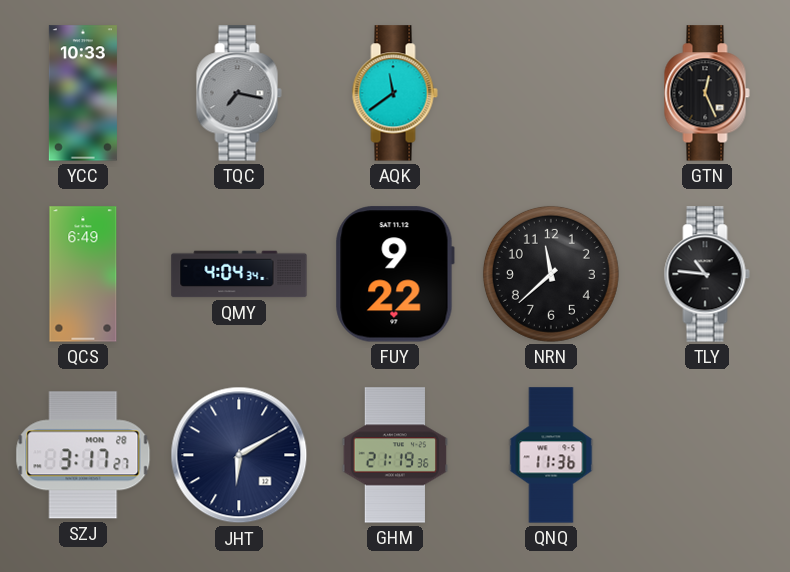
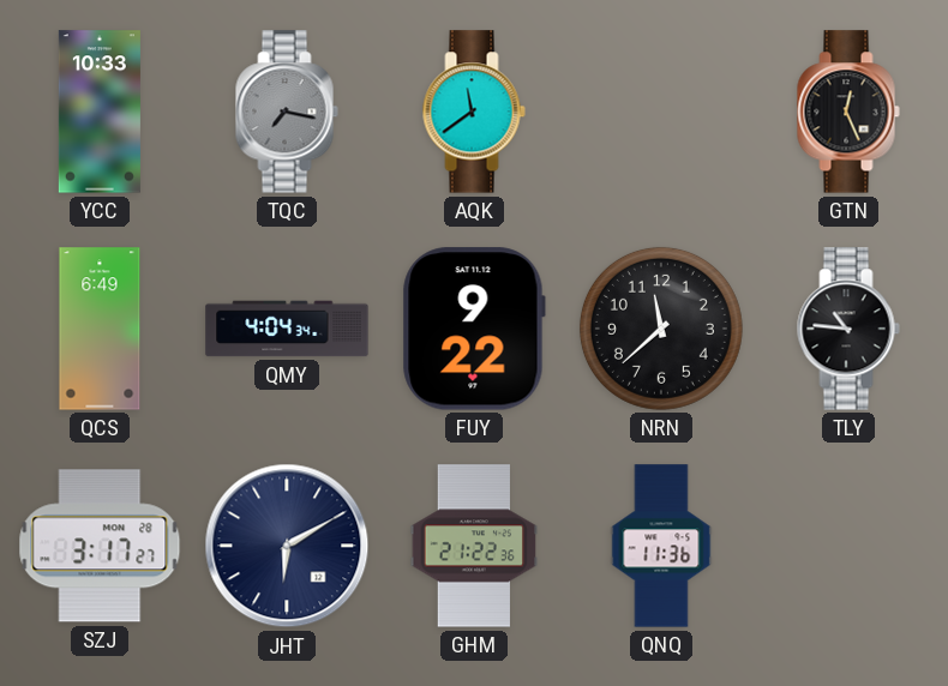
GHM: 21:19 -> 21:22 (474, 546)
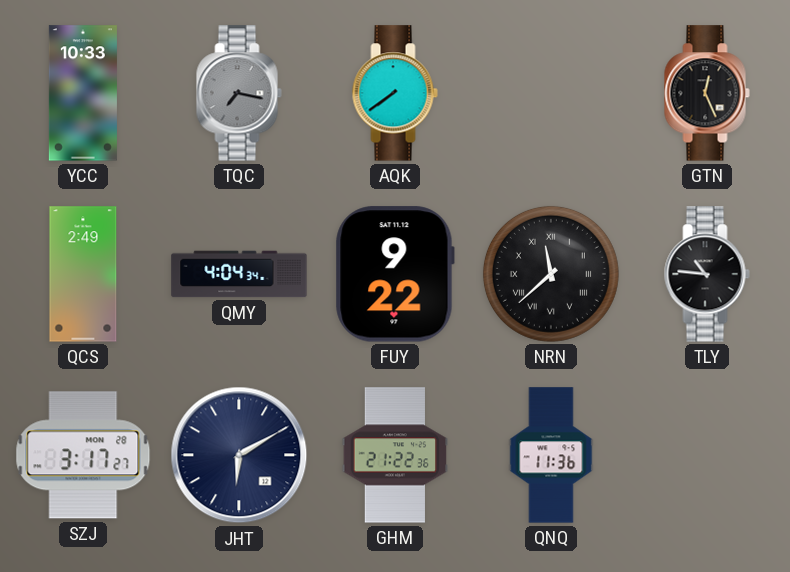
AQK: 11:39 -> 7:39 (395, 93)
QCS: 6:49 -> 2:49 (83, 274)
NRN numerals: Arabic -> Roman (551, 274)
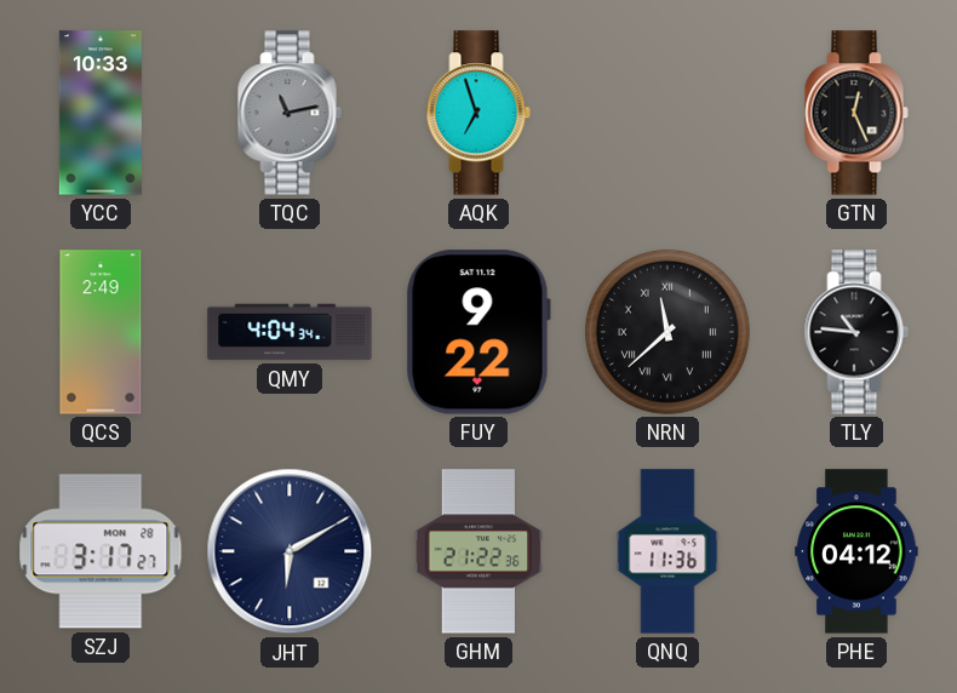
TQC: 7:17 -> 11:13 (290, 113)
AQK: 7:39 -> 6:57 (478, 113)
PHE: none -> 04:12 (856, 551)
